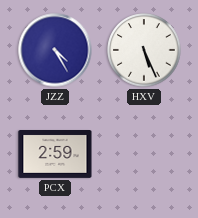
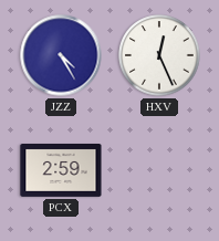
HXV: 5:26 -> 12:26 (159, 55)
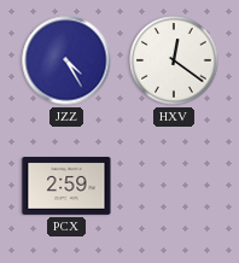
HXV: 12:26 -> 12:21 (174, 60)
